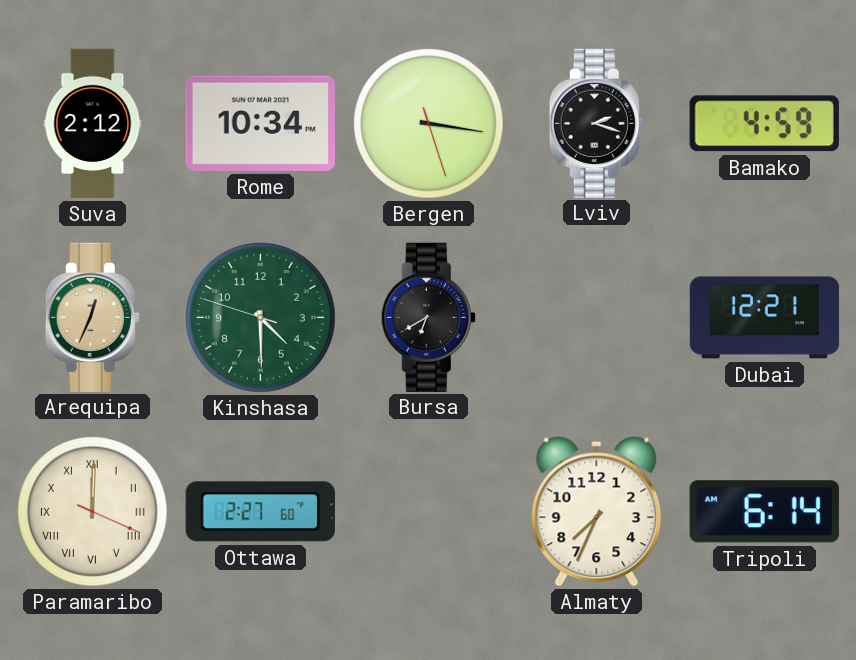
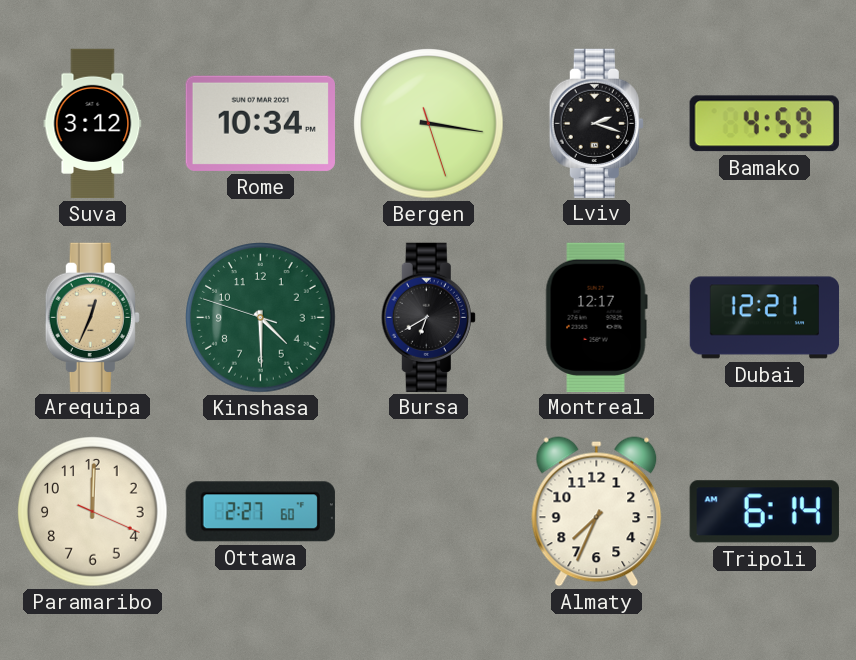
Suva: 2:12 -> 3:12 (93, 124)
Montreal: none -> 12:17 (596, 317)
Paramaribo numerals: Roman -> Arabic (93, 512)
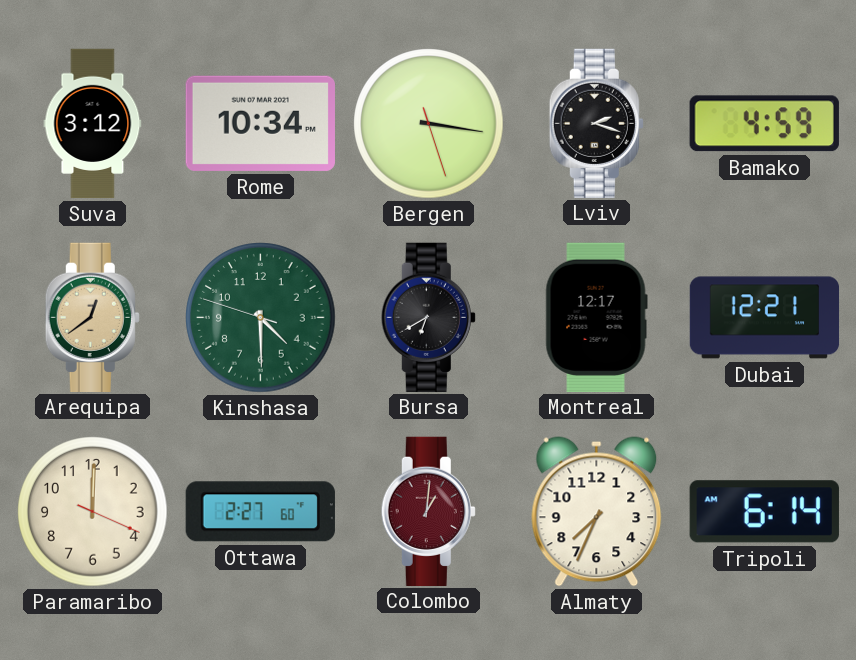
Arequipa: 12:34 -> 12:39 (92, 317)
Colombo: none -> 1:01 (428, 511)
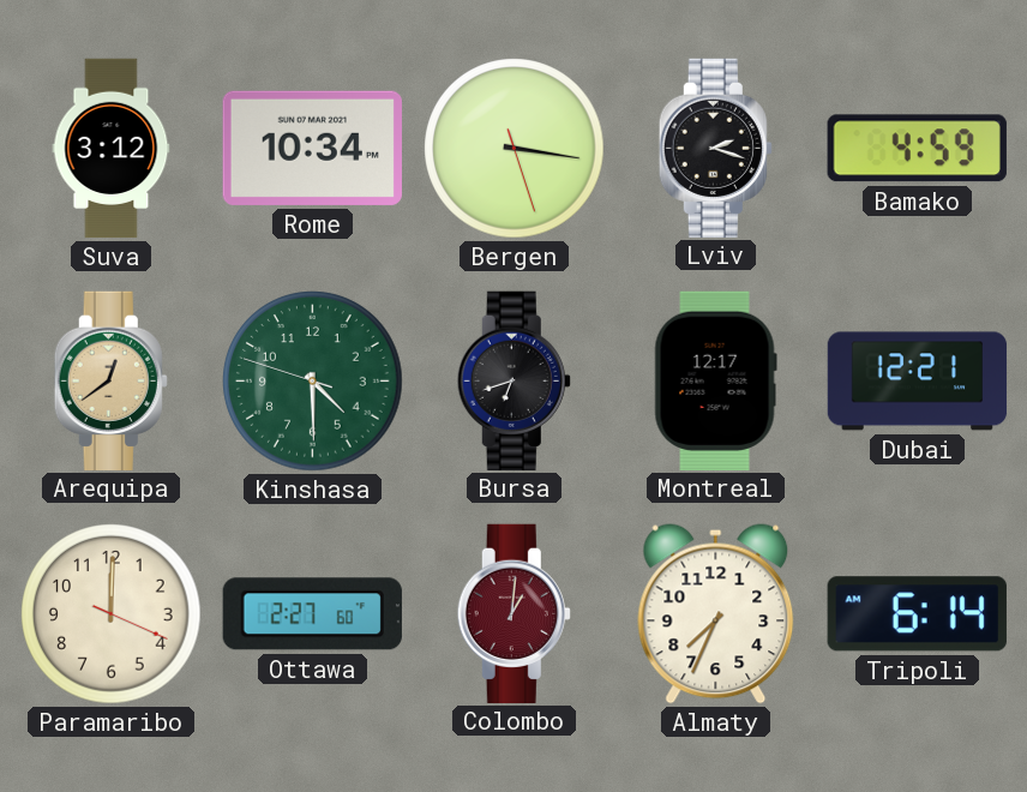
Bursa: 6:40 -> 6:42 (513, 380)
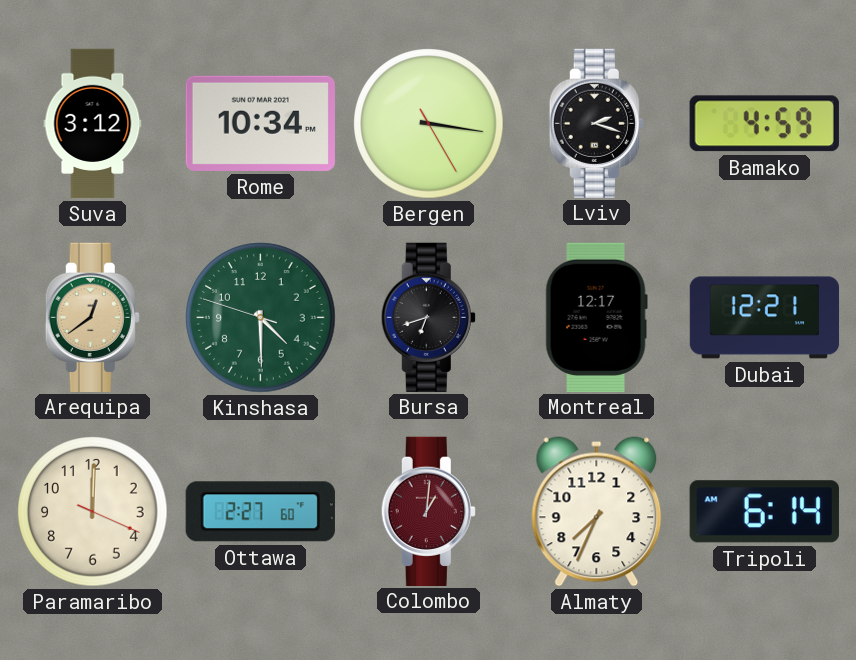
Bergen: 3:16:27 -> 3:16:25 (429, 124)
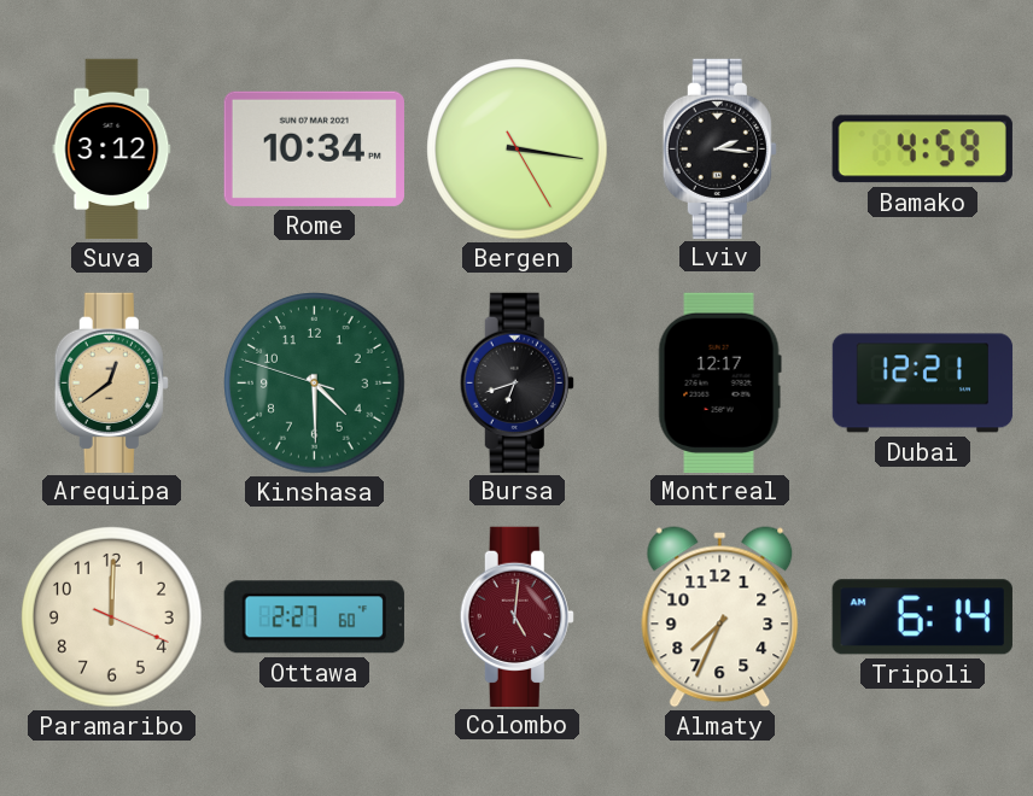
Lviv: 2:18 -> 2:16 (719, 148)
Colombo: 1:01 -> 5:01 (516, 616)
